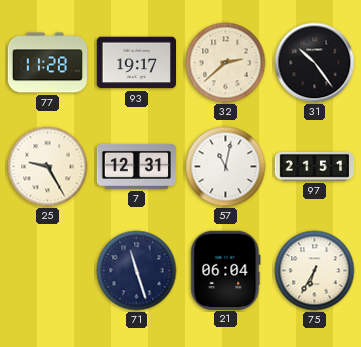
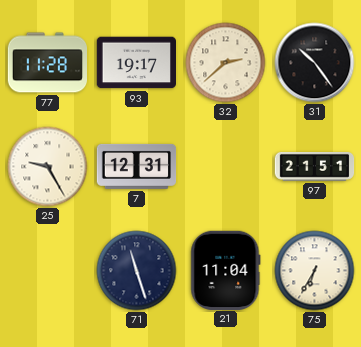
57: 11:02 -> none (226, 167)
21: 06:04 -> 11:04 (226, 270)
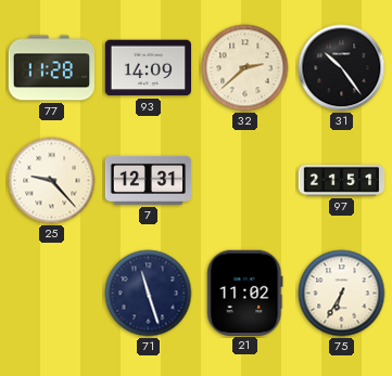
93: 19:17 -> 14:09 (148, 68)
25: 9:25 -> 9:23 (52, 181)
21: 11:04 -> 11:02 (245, 293)
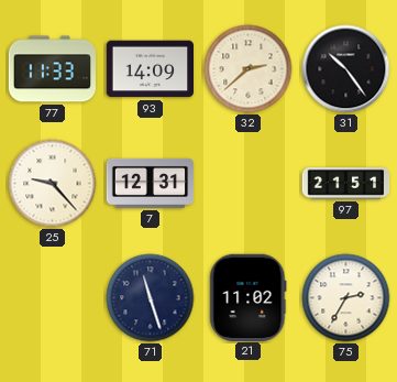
77: 11:28 -> 11:33 (52, 69)
75: 6:35 -> 2:35 (346, 298)
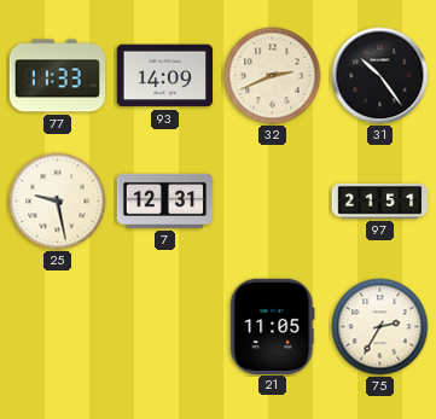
32: 2:38 -> 2:41 (273, 76)
25: 9:23 -> 9:28 (58, 202)
71: 11:27 -> none (151, 298)
21: 11:02 -> 11:05 (273, 326)
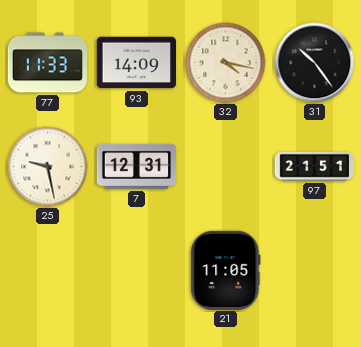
32: 2:41 -> 4:17 (226, 63)
75: 2:35 -> none (380, 327)
